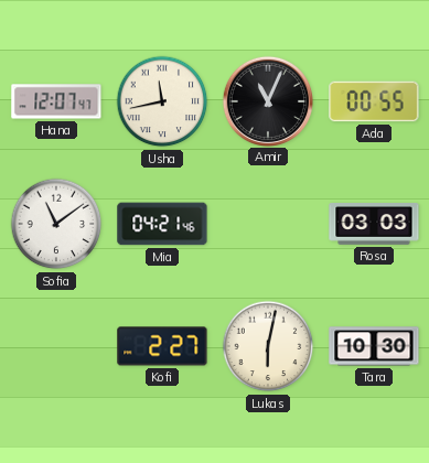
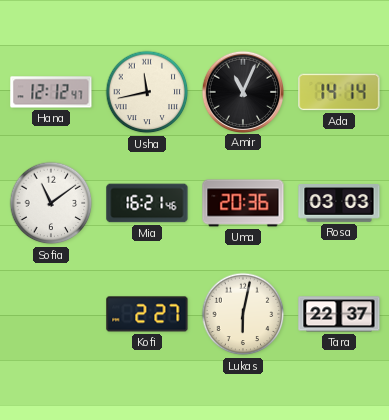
Hana: 12:07 -> 12:12 (51, 92)
Ada: 00:55 -> 14:14 (339, 92)
Mia: 04:21 -> 16:21 (147, 203)
Uma: none -> 20:36 (243, 203)
Tara: 10:30 -> 22:37 (339, 314)
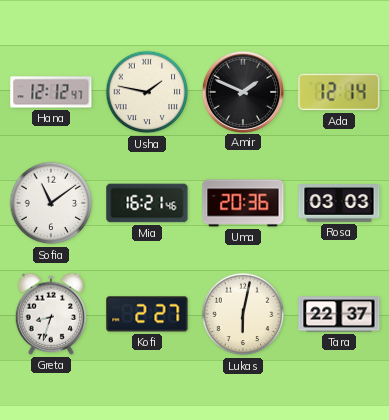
Usha: 11:43 -> 1:47 (147, 92)
Amir: 11:04 -> 1:49 (242, 91)
Ada: 14:14 -> 12:14 (339, 92)
Greta: none -> 8:33 (51, 314)
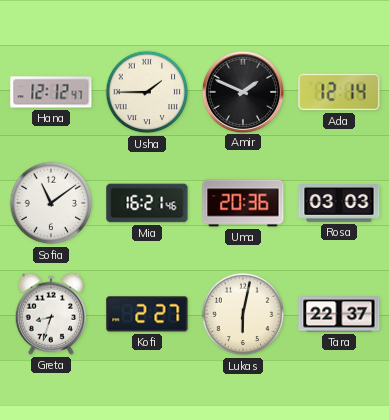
Usha: 1:47 -> 1:45 (147, 92)
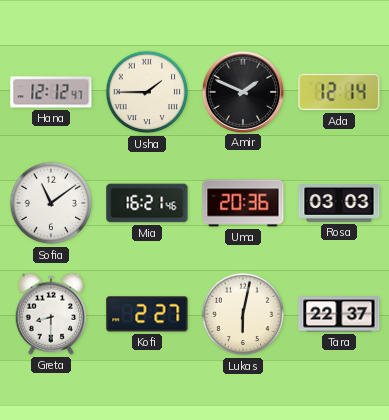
Greta: 8:33 -> 8:30 (51, 314)
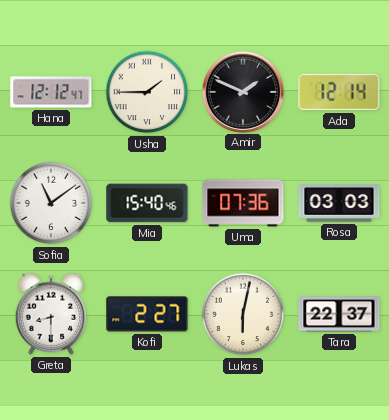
Mia: 16:21 -> 15:40 (147, 203)
Uma: 20:36 -> 07:36 (243, 203)
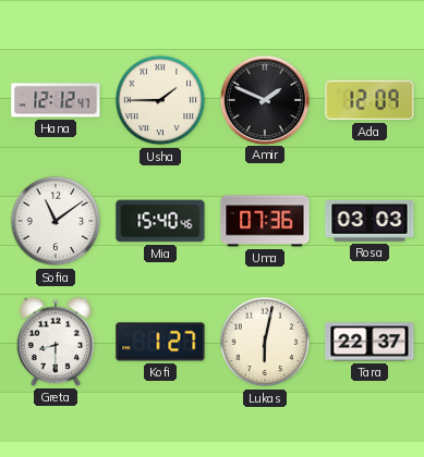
Ada: 12:14 -> 12:09 (370, 100)
Kofi: 2:27 -> 1:27 (160, 342)
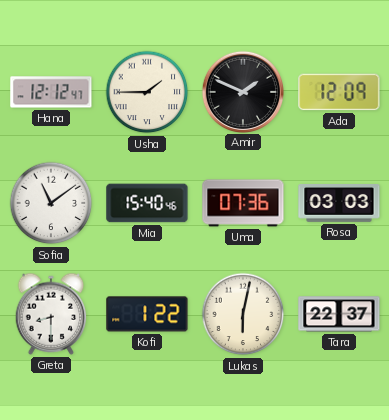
Kofi: 1:27 -> 1:22 (147, 314)
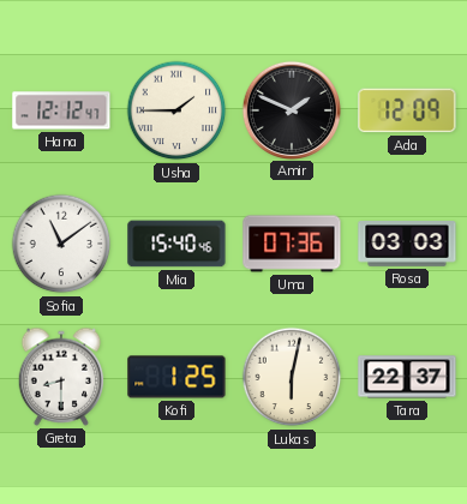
Kofi: 1:22 -> 1:25 (176, 377)
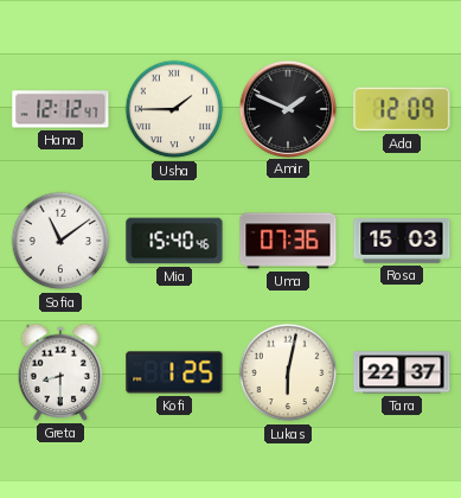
Rosa: 03:03 -> 15:03 (402, 242)
